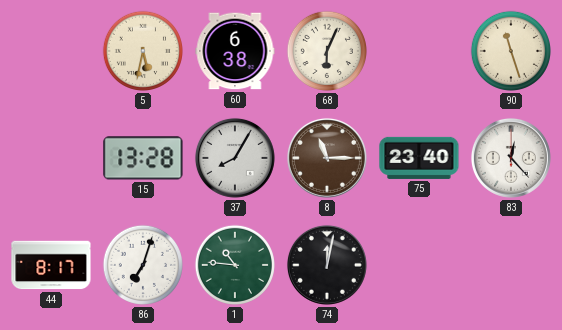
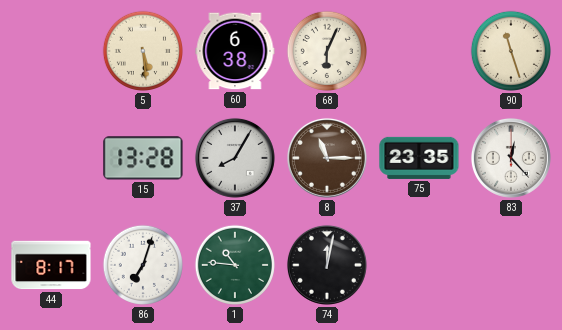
5: 5:32 -> 5:29 (143, 51)
75: 23:40 -> 23:35 (419, 158)
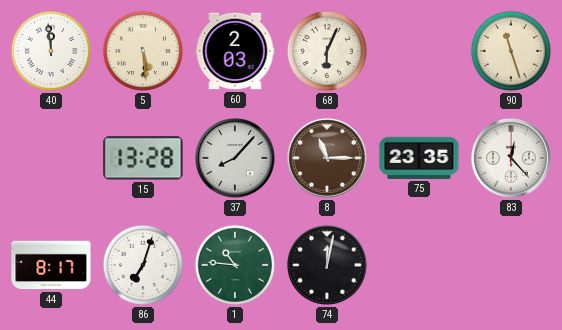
40: none -> 11:59 (51, 51)
60: 6:38 -> 2:03 (235, 51)
37: 8:05 -> 8:07 (235, 158)
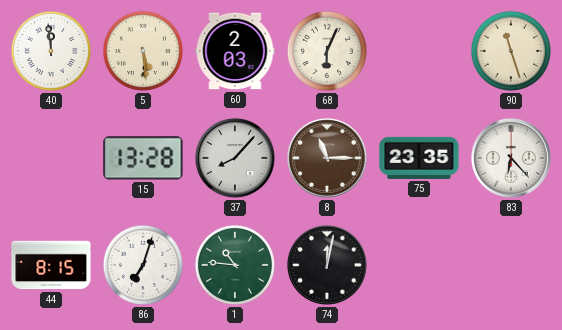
83: 12:23 -> 6:23 (511, 158)
44: 8:17 -> 8:15 (51, 265)
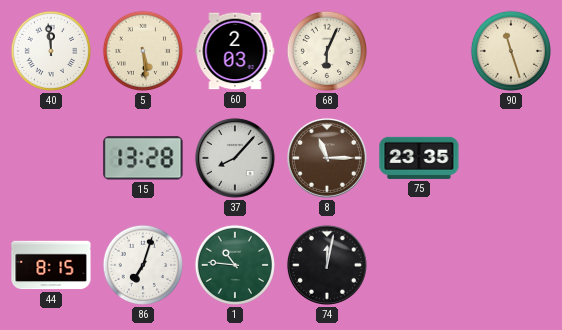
83: 6:23 -> none (511, 158)
